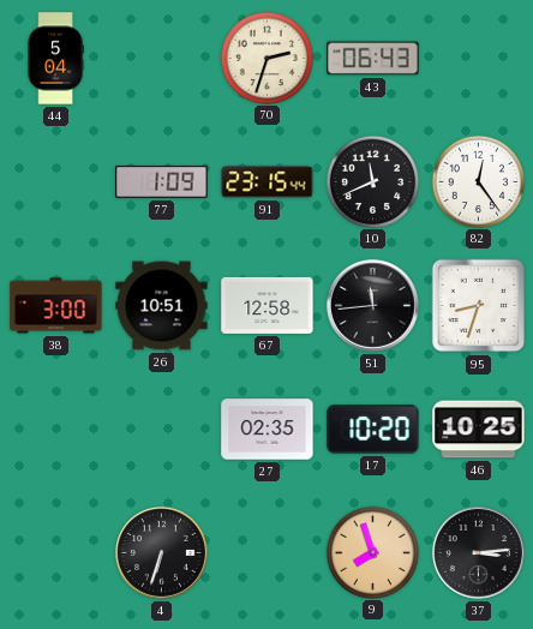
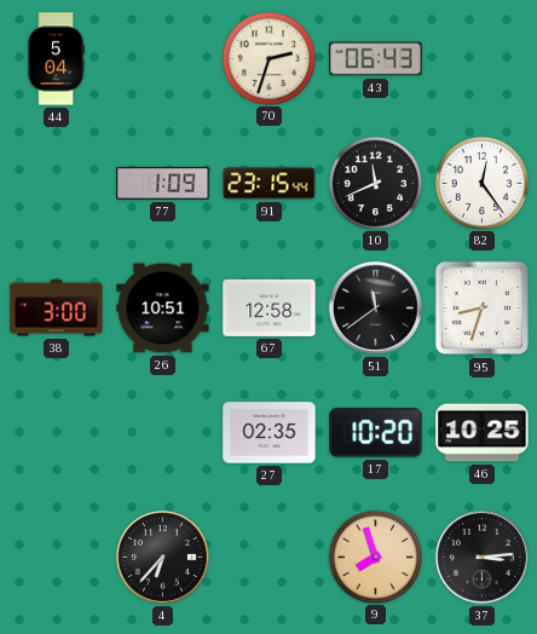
51: 11:44 -> 11:39 (375, 307)
4: 6:33 -> 6:37 (162, 557)
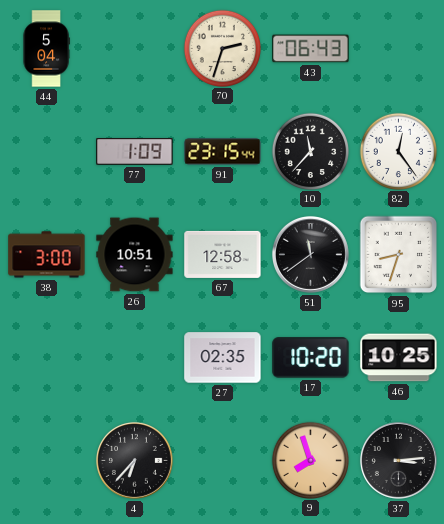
10: 11:41 -> 11:37 (310, 151)
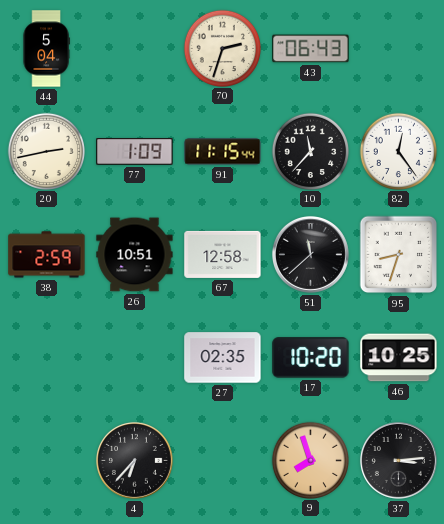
20: none -> 2:43 (46, 151)
91: 23:15 -> 11:15 (223, 152)
38: 3:00 -> 2:59 (47, 255)
51: 11:39 -> 11:38 (310, 254)
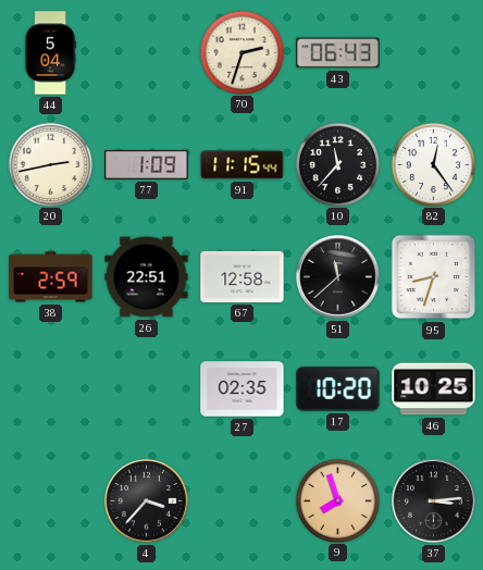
26: 10:51 -> 22:51 (147, 277)
4: 6:37 -> 3:37 (146, 500)
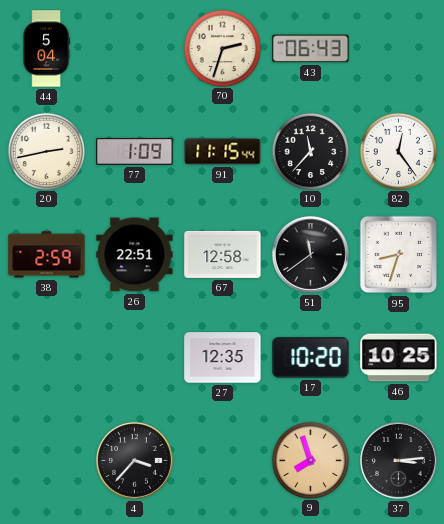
51: 11:38 -> 11:39 (310, 254)
27: 02:35 -> 12:35 (223, 358)
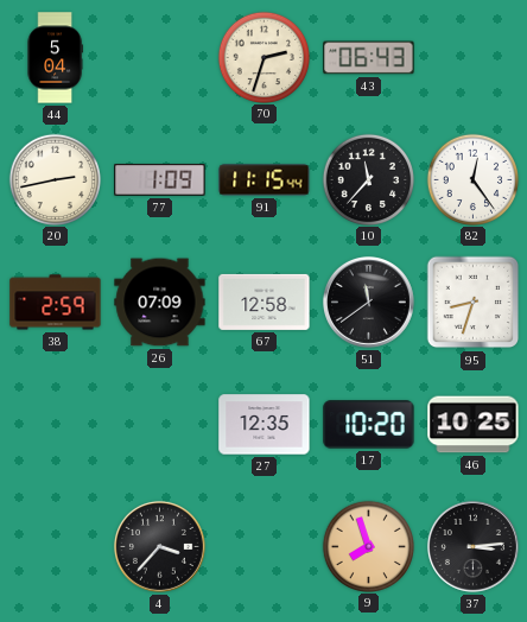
26: 22:51 -> 07:09 (160, 303)
